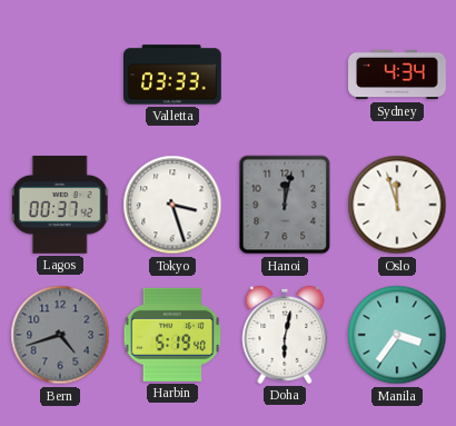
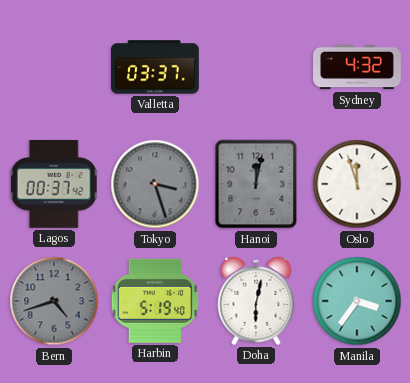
Valletta: 03:33 -> 03:37 (156, 67)
Sydney: 4:34 -> 4:32 (357, 67)
Tokyo dial: white -> grey (155, 184)
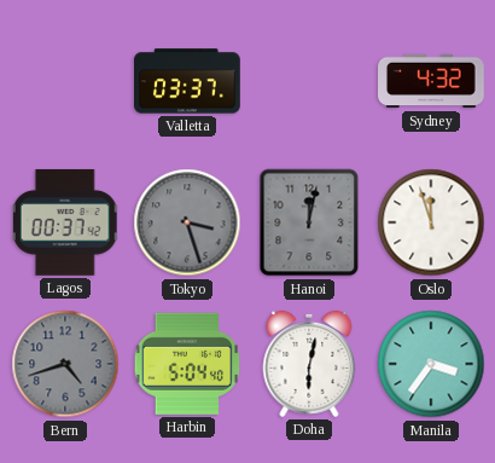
Harbin: 5:19 -> 5:04 (187, 364)
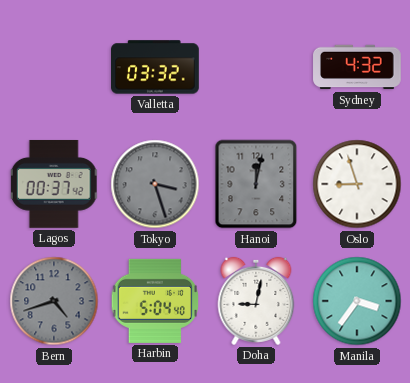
Valletta: 03:37 -> 03:32 (156, 67)
Oslo: 11:57 -> 8:57 (357, 184)
Doha: 6:02 -> 9:02 (256, 301)
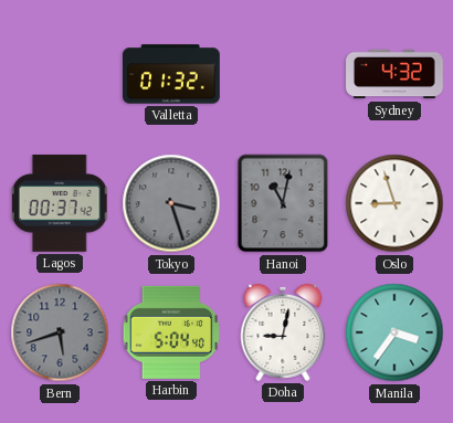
Valletta: 03:32 -> 01:32 (172, 74)
Hanoi: 12:02 -> 11:02 (283, 203)
Bern: 4:42 -> 5:42 (60, 332)
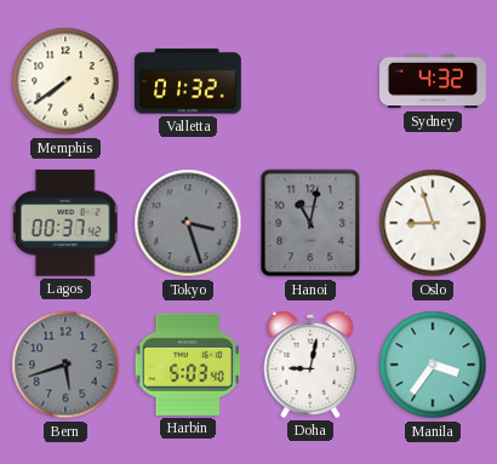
Memphis: none -> 7:39 (65, 81)
Harbin: 5:04 -> 5:03 (188, 365)
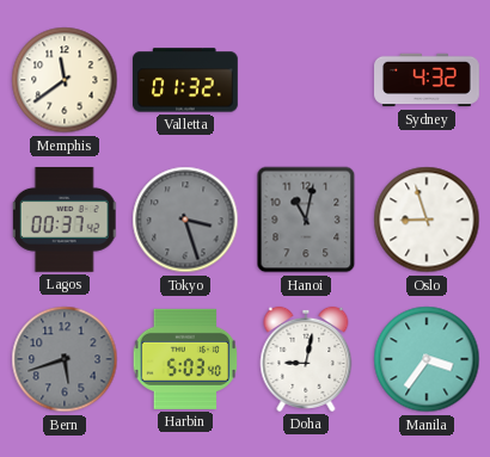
Memphis: 7:39 -> 11:39 (65, 80)
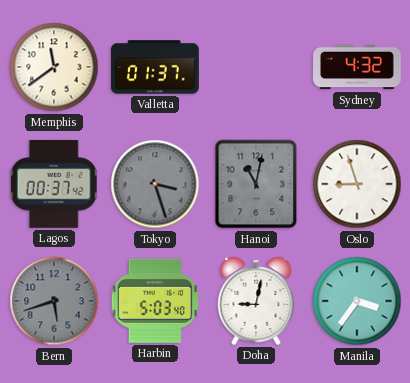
Valletta: 01:32 -> 01:37 (156, 67)
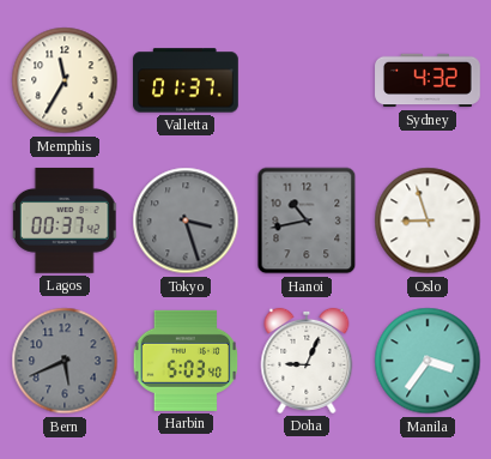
Memphis: 11:39 -> 11:35 (65, 80)
Hanoi: 11:02 -> 10:43 (307, 221)
Bern: 5:42 -> 5:41 (65, 361)
Doha: 9:02 -> 9:04 (307, 361)
